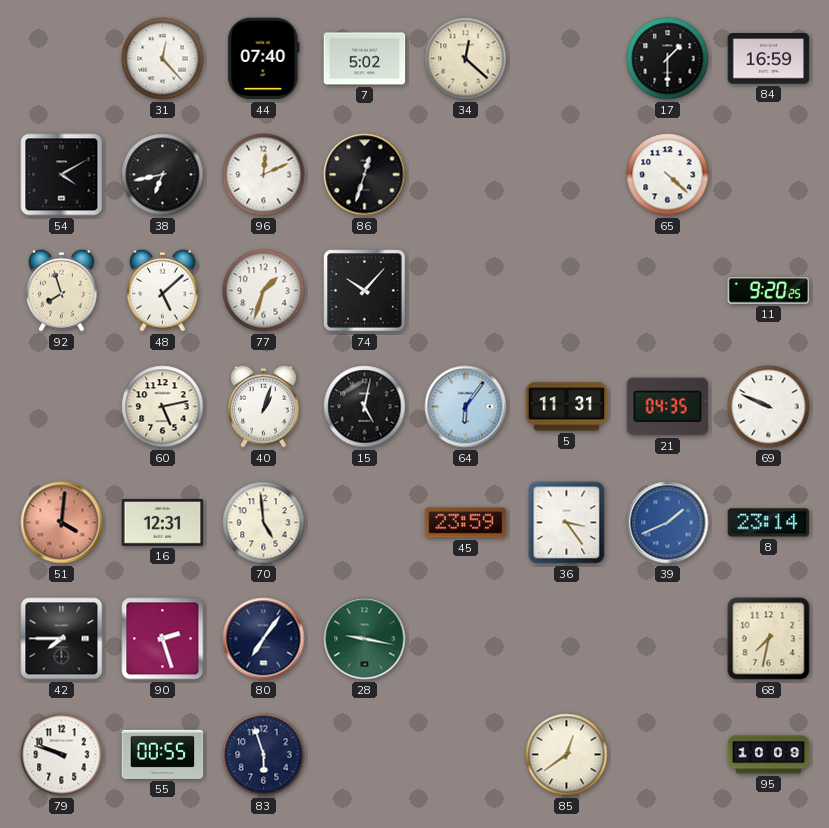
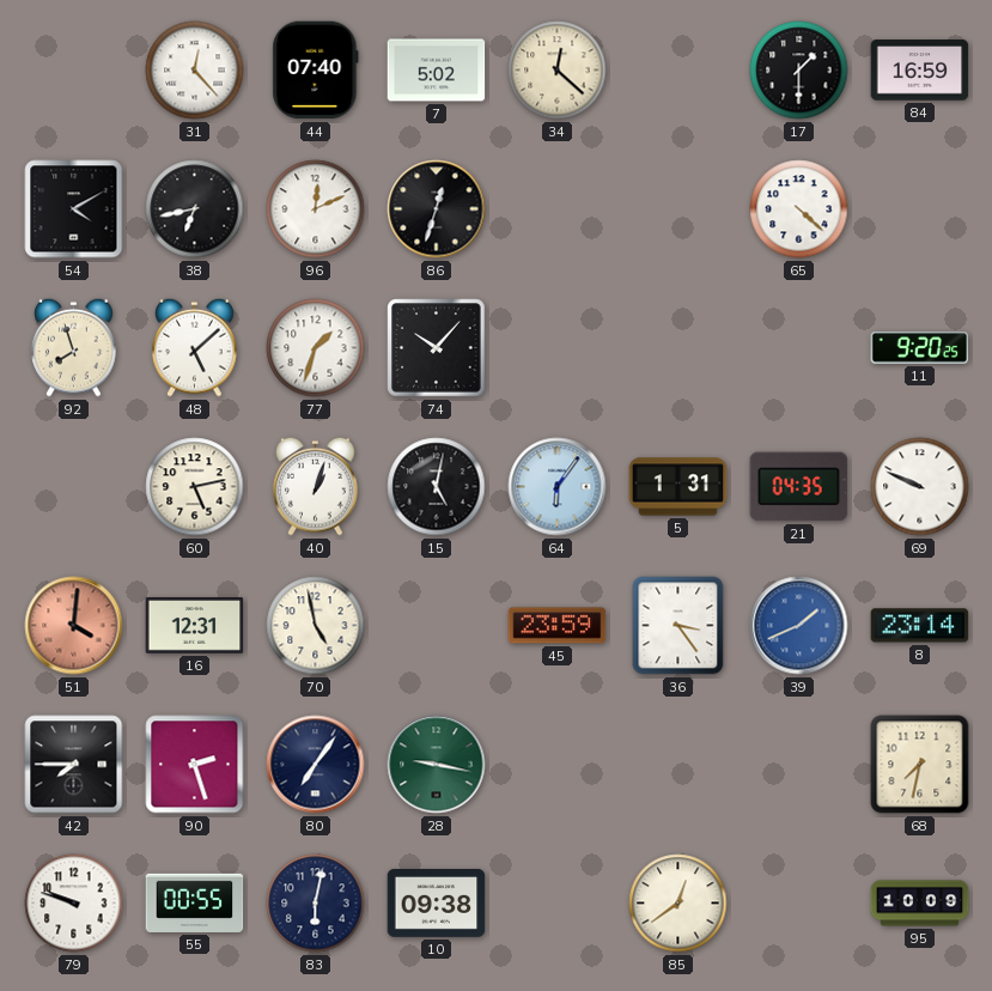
5: 11:31 -> 1:31 (678, 487)
70: 4:59 -> 4:58 (316, 626)
83: 5:57 -> 6:02 (316, 904)
10: none -> 09:38 (437, 904)
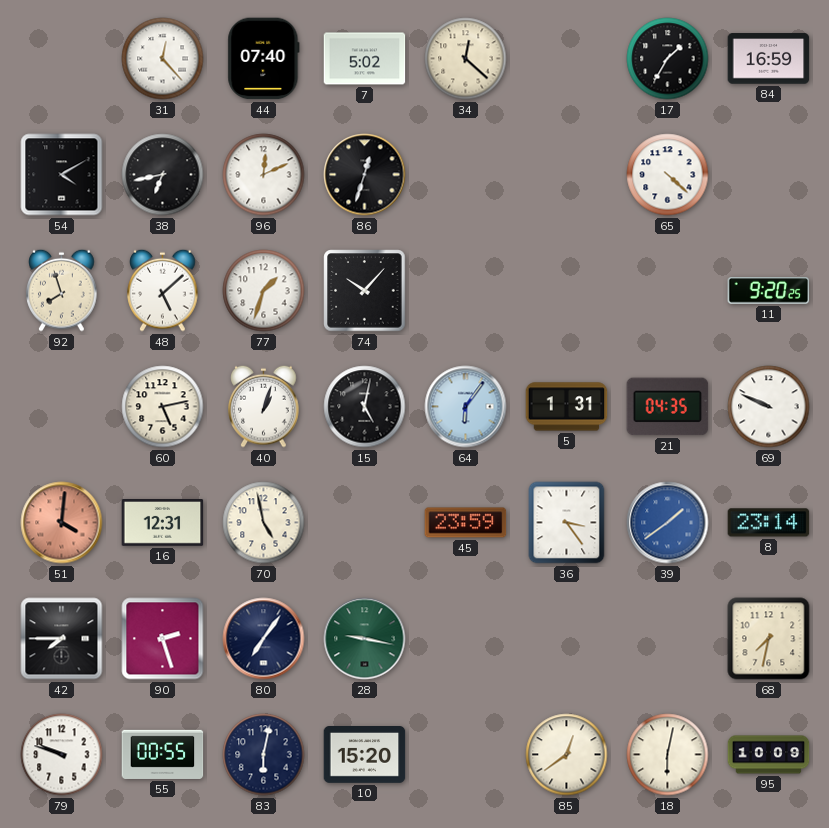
17: 1:30 -> 1:35 (668, 59)
39: 1:41 -> 1:39 (668, 523)
10: 09:38 -> 15:20 (365, 755)
18: none -> 6:02 (668, 755)
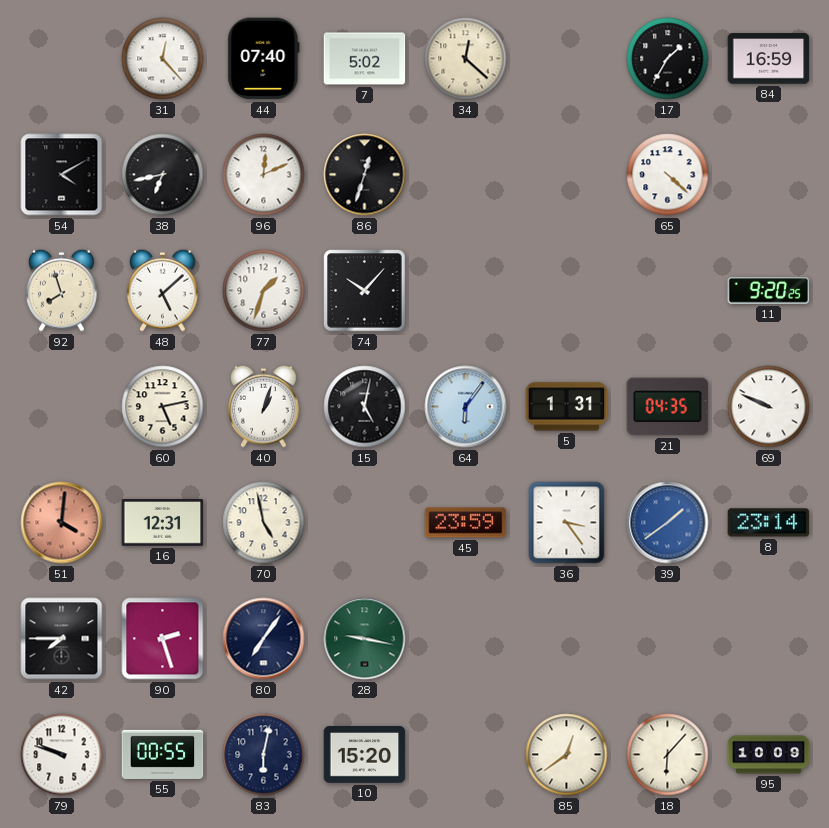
68: 7:32 -> none (769, 639)
18: 6:02 -> 6:07 (668, 755)
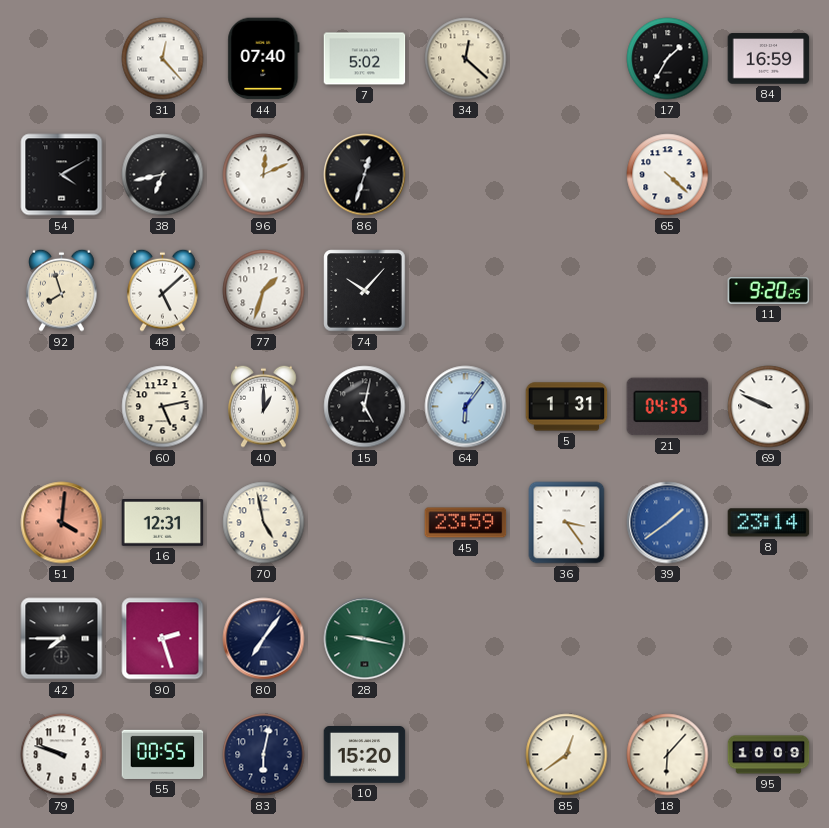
40: 1:03 -> 1:00 (264, 406)
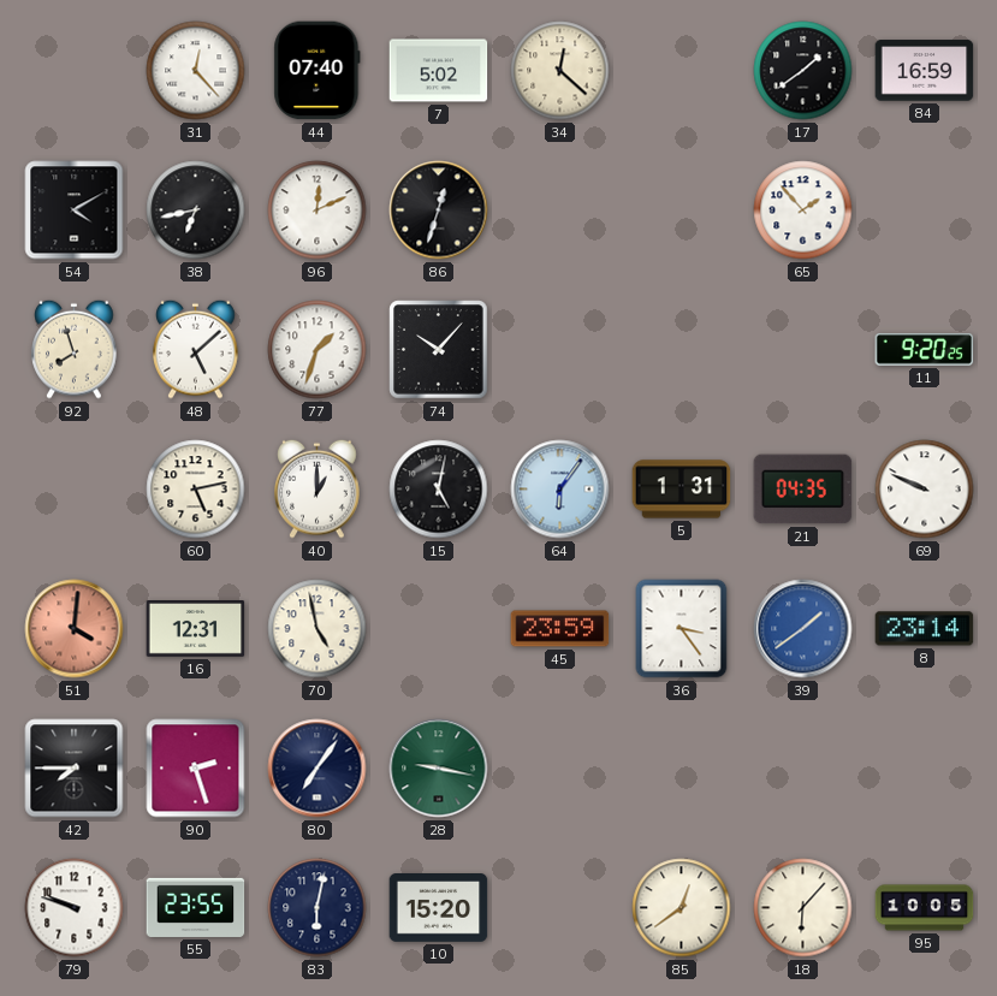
17: 1:35 -> 1:39 (803, 71)
65: 4:22 -> 1:53 (803, 211)
55: 00:55 -> 23:55 (196, 907)
95: 10:09 -> 10:05 (925, 908)
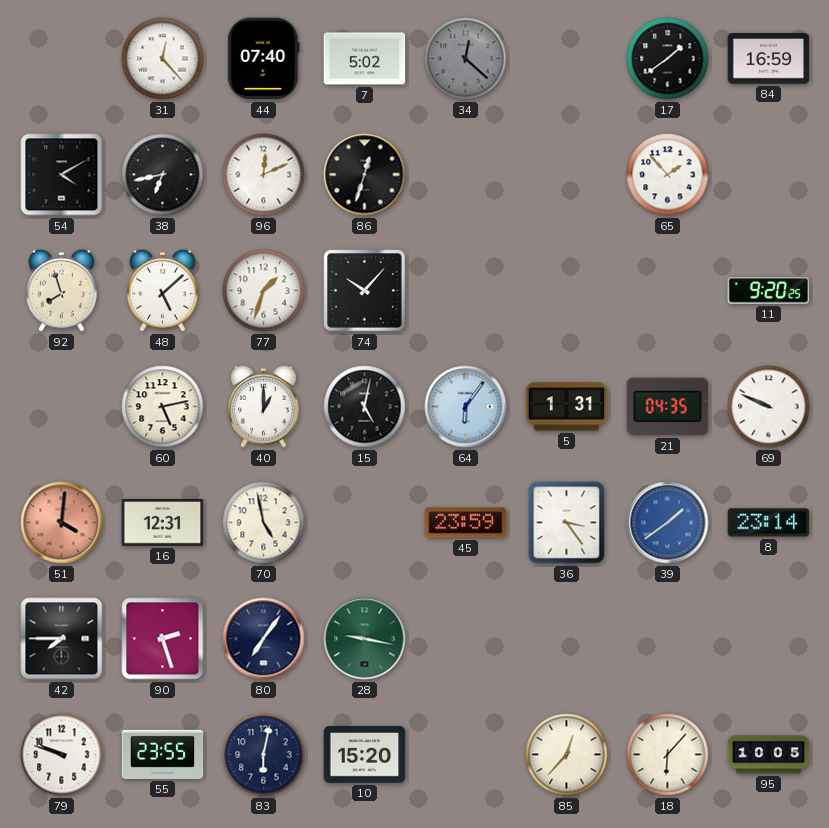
34 dial: cream -> grey (466, 59)
85: 12:39 -> 12:37 (567, 755)
